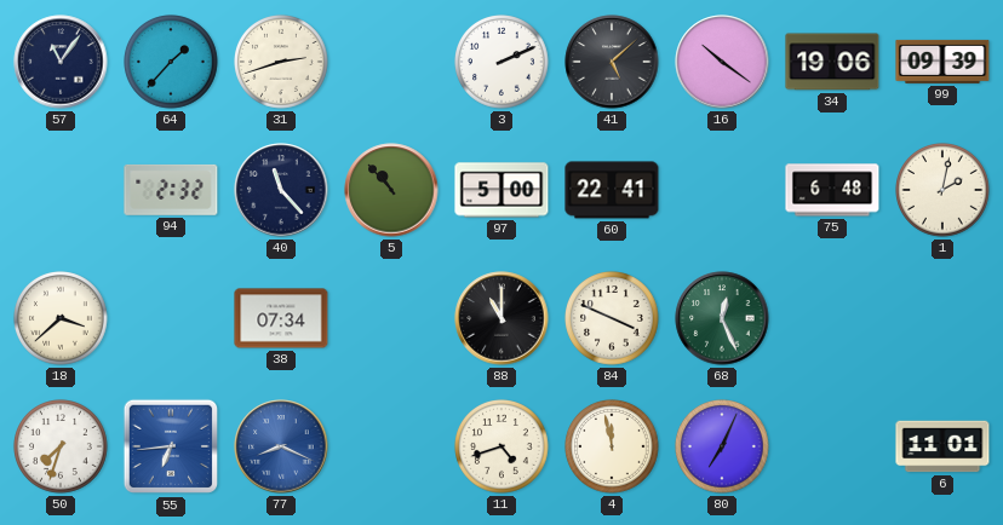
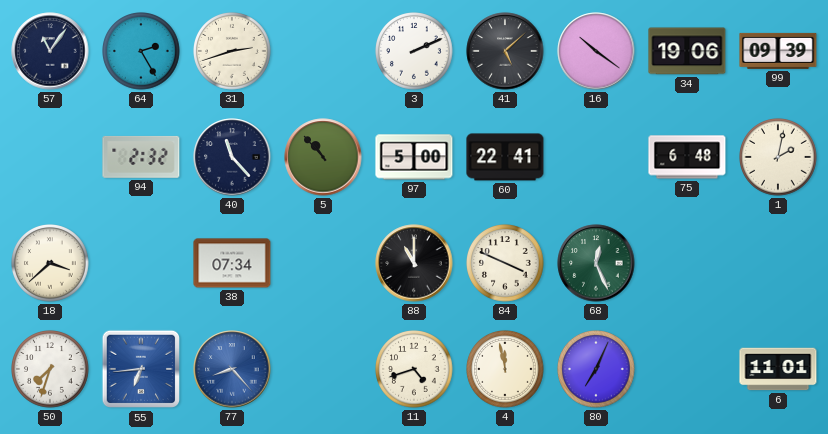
64: 1:37 -> 2:25 (141, 51)
77: 8:19 -> 8:23 (232, 369)
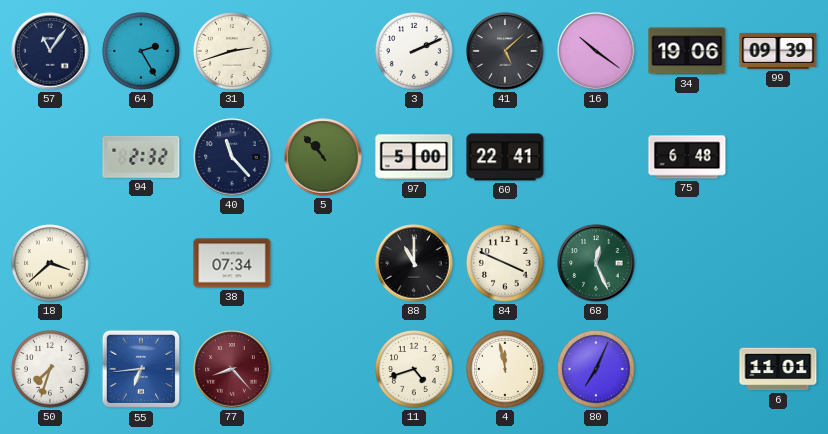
1: 2:02 -> none (778, 157)
77 dial: blue -> burgundy (232, 369)
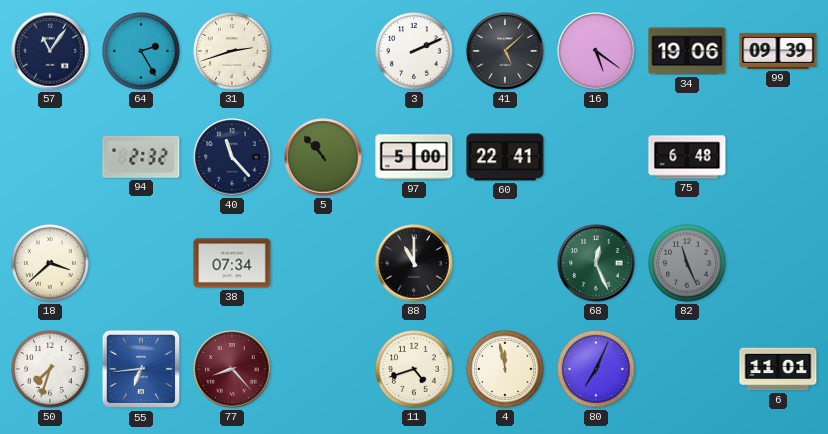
16: 10:21 -> 5:21 (596, 51)
84: 3:49 -> none (505, 263)
82: none -> 11:26 (687, 263)
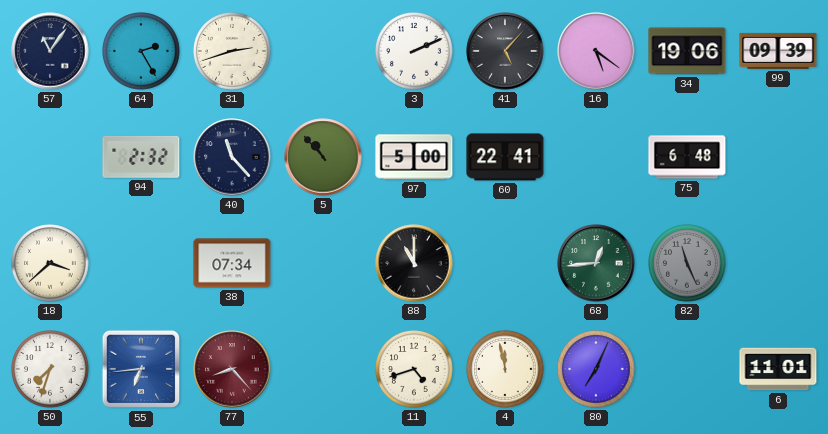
41: 5:08 -> 5:07 (505, 51)
68: 12:26 -> 12:44 (596, 263)
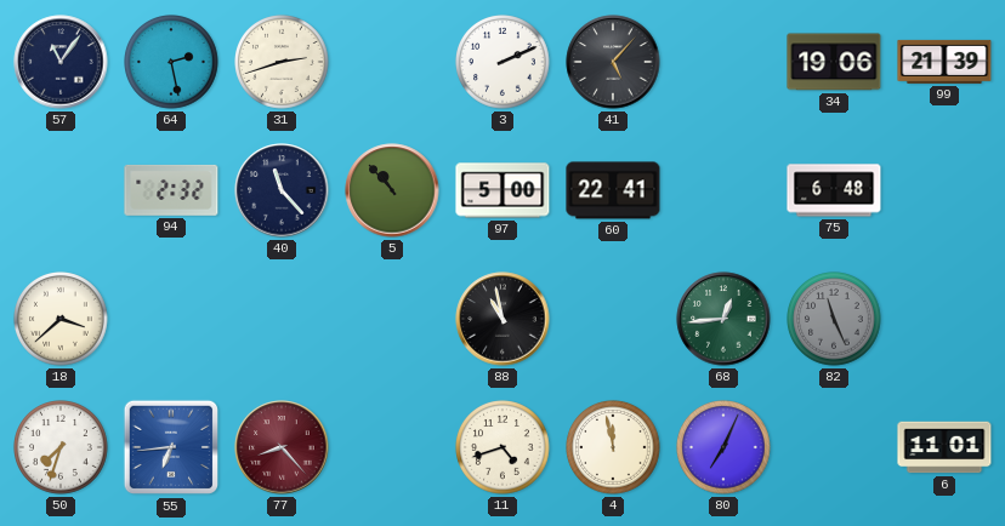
64: 2:25 -> 2:28 (171, 62)
16: 5:21 -> none (596, 51)
99: 09:39 -> 21:39 (944, 62)
38: 07:34 -> none (232, 263)
88: 11:00 -> 10:58 (502, 319)
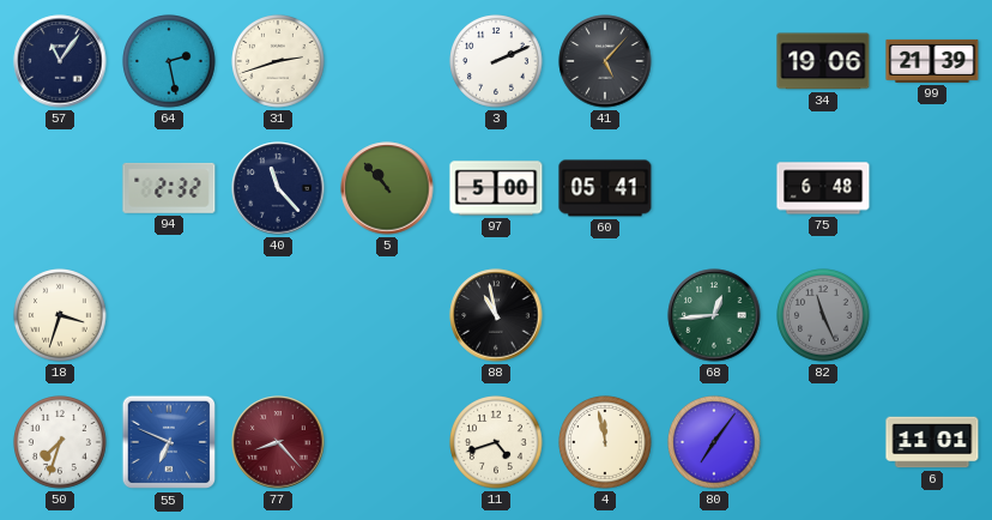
60: 22:41 -> 05:41 (605, 188)
18: 3:38 -> 3:33 (60, 315)
55: 6:44 -> 6:49 (169, 442)
80: 7:04 -> 7:06 (714, 442)
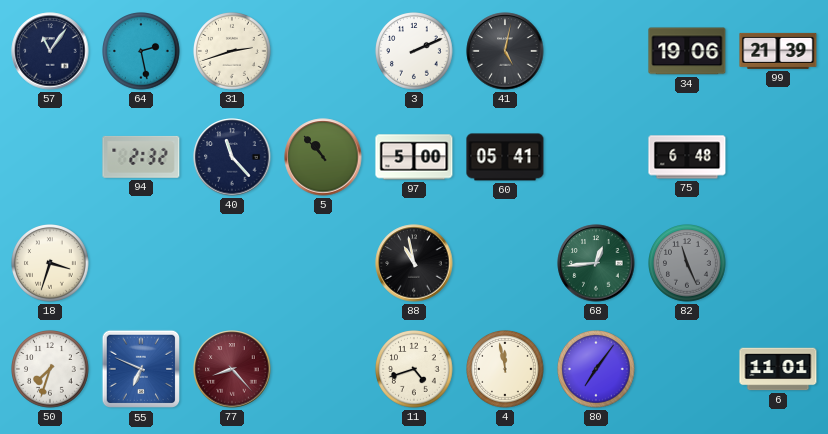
41: 5:07 -> 5:02 (505, 51)
